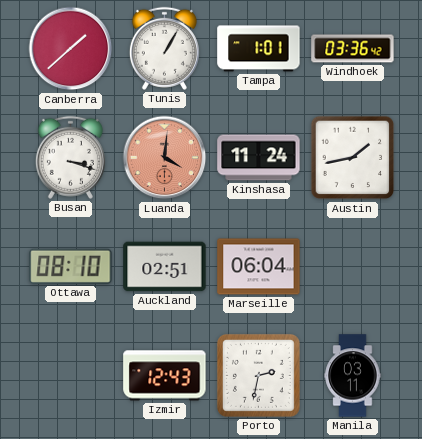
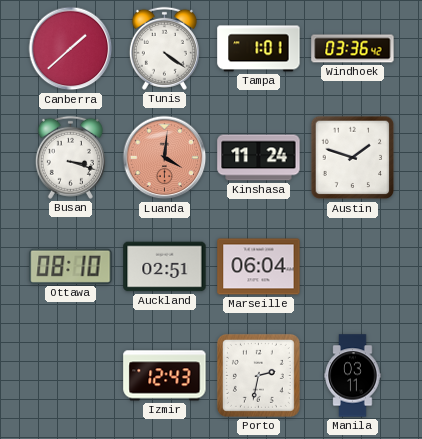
Tunis: 1:05 -> 4:21 (164, 48)
Austin: 1:43 -> 1:48 (353, 158)
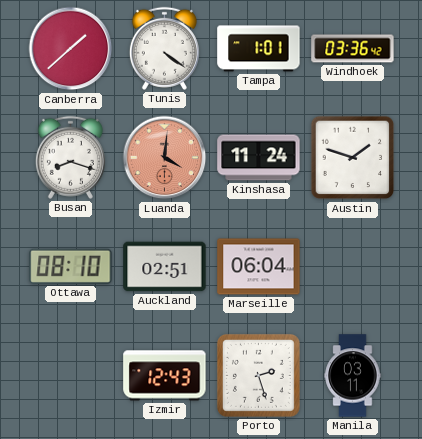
Busan: 3:18 -> 8:18 (70, 157)
Porto: 2:32 -> 2:27 (258, 375)
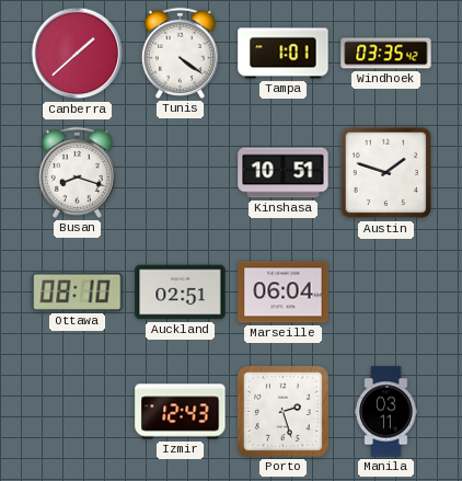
Windhoek: 03:36 -> 03:35 (386, 54)
Luanda: 4:01 -> none (165, 158)
Kinshasa: 11:24 -> 10:51 (284, 173)
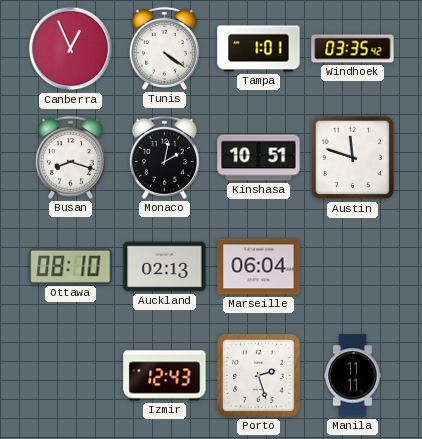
Canberra: 1:38 -> 12:56 (71, 49)
Monaco: none -> 2:02 (164, 157)
Austin: 1:48 -> 11:48 (353, 158)
Auckland: 02:51 -> 02:13 (165, 267)
Manila: 03:11 -> 11:11 (353, 376)
